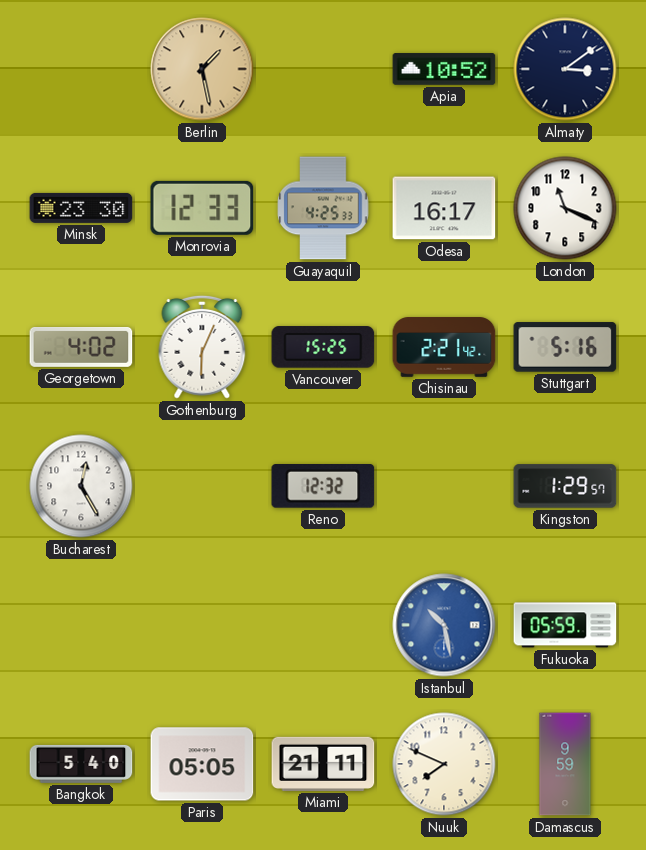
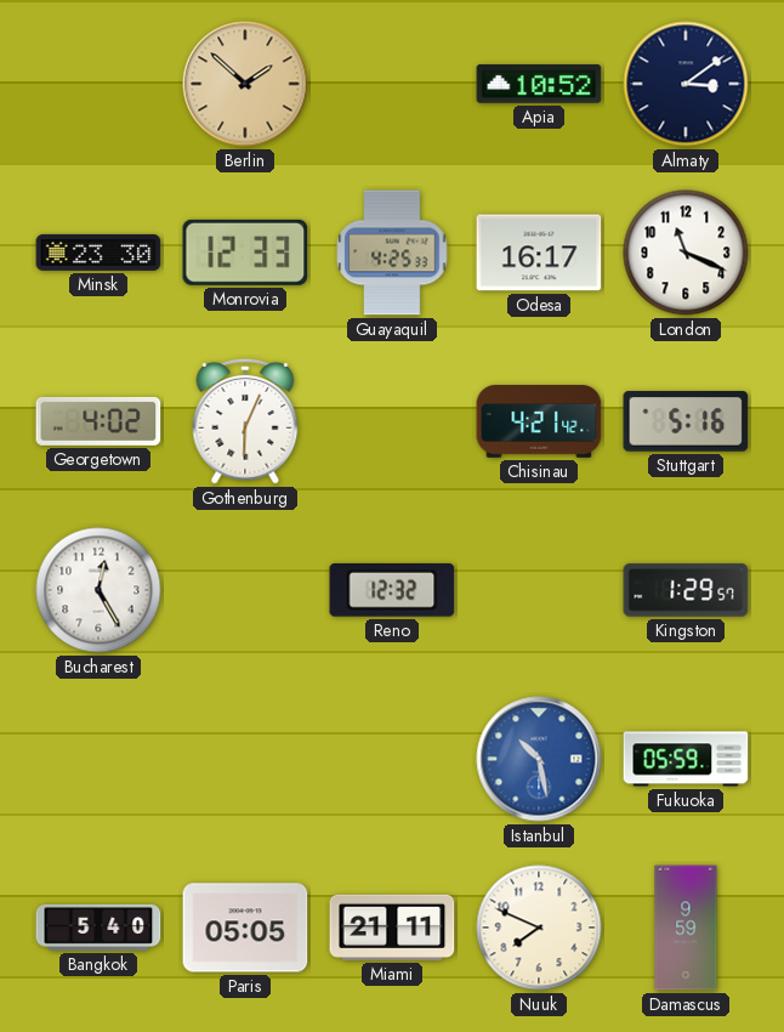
Berlin: 1:28 -> 1:52 (245, 84)
Vancouver: 15:25 -> none (323, 347)
Chisinau: 2:21 -> 4:21 (539, 421)
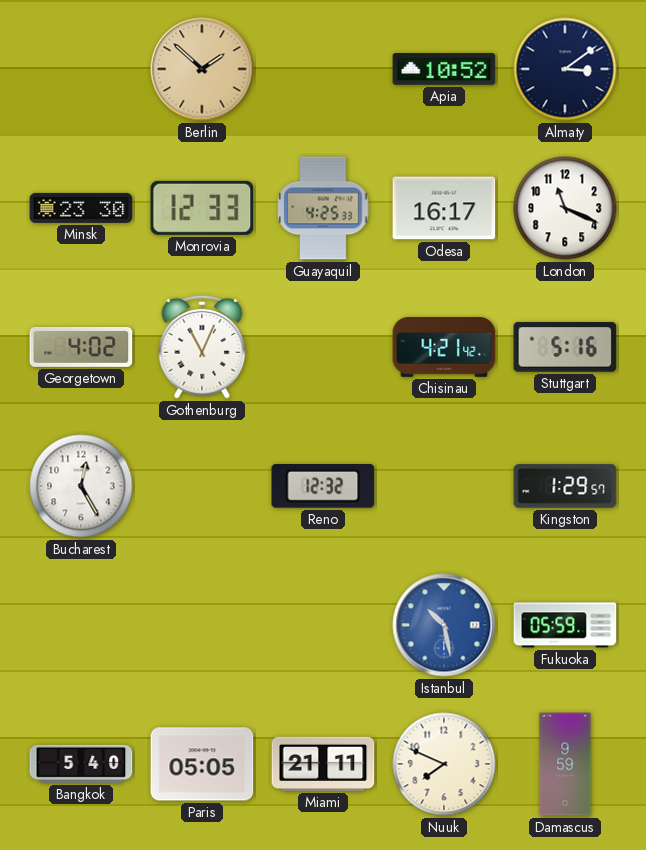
Gothenburg: 6:04 -> 11:04 (202, 347)
